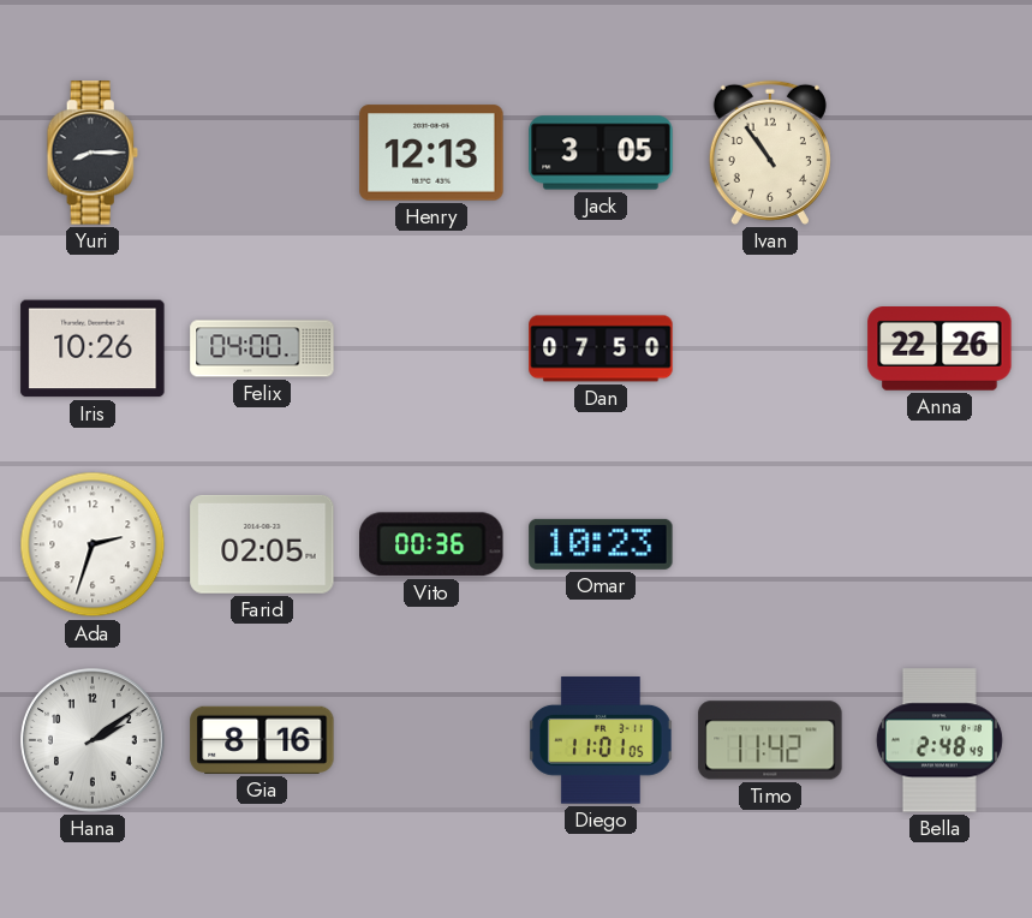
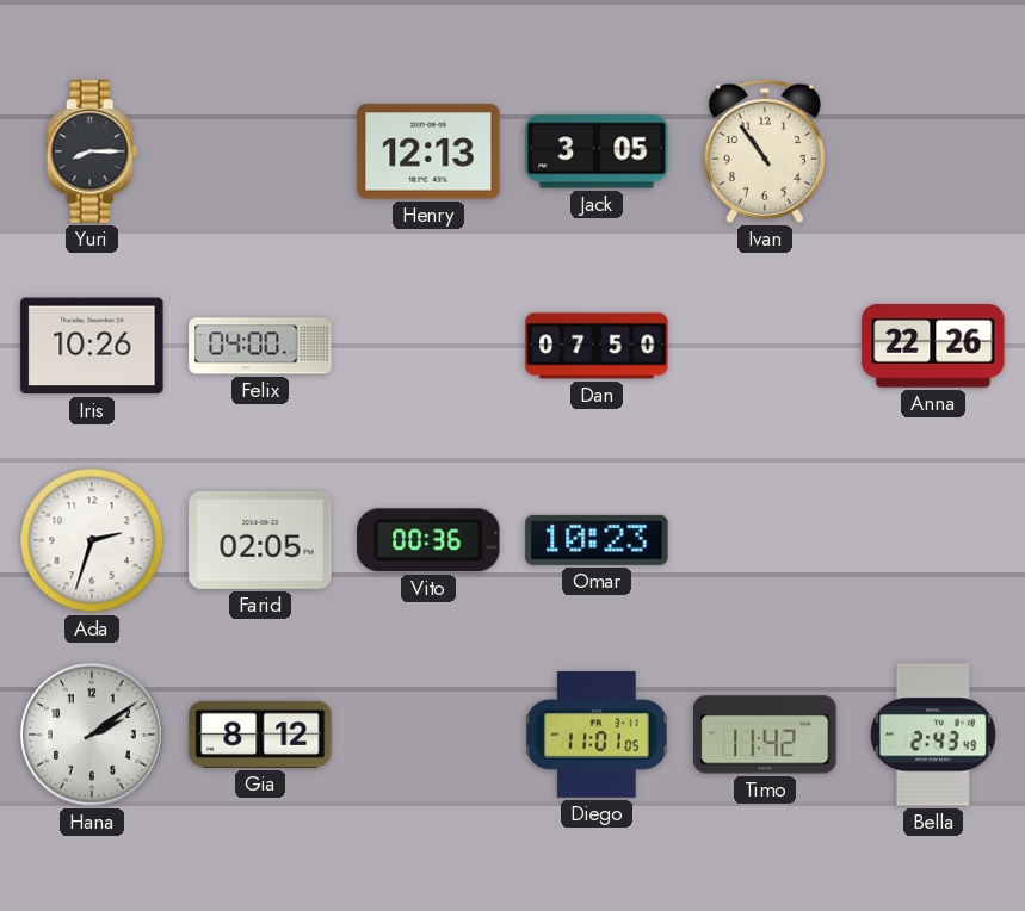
Gia: 8:16 -> 8:12 (260, 735)
Bella: 2:48 -> 2:43 (933, 735)
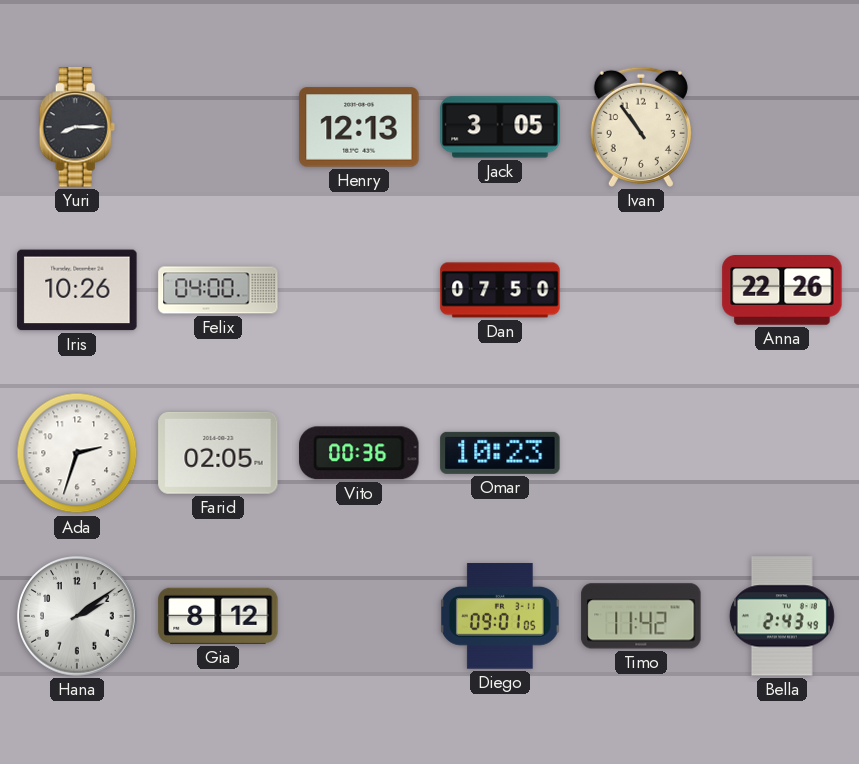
Diego: 11:01 -> 09:01 (501, 616)
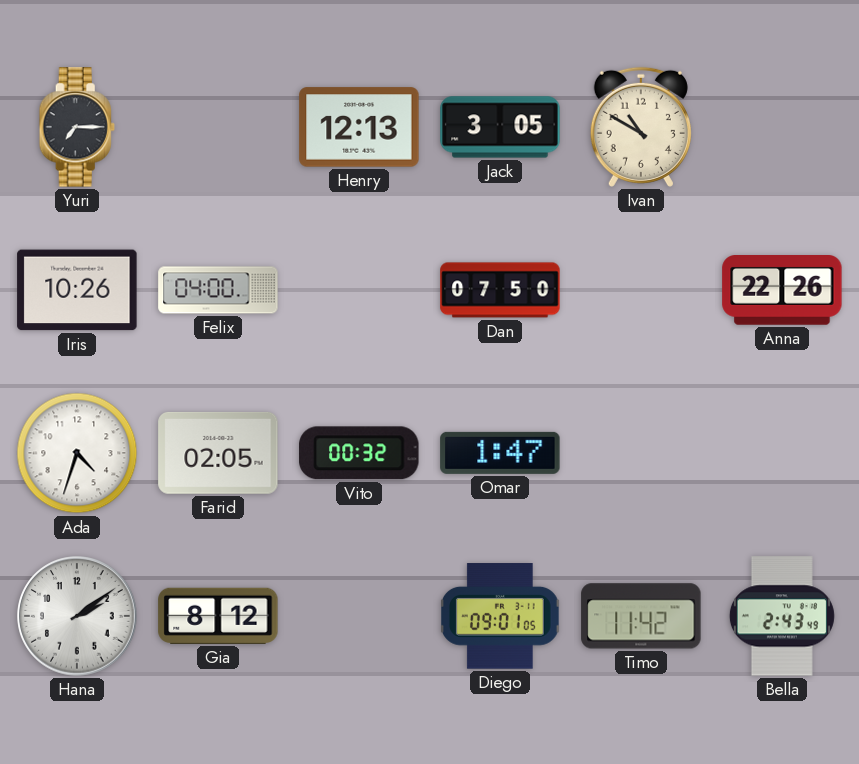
Yuri: 8:15 -> 7:15 (77, 127)
Ivan: 10:54 -> 10:50 (641, 127)
Ada: 2:33 -> 4:33 (77, 453)
Vito: 00:36 -> 00:32 (359, 453)
Omar: 10:23 -> 1:47 (500, 453)
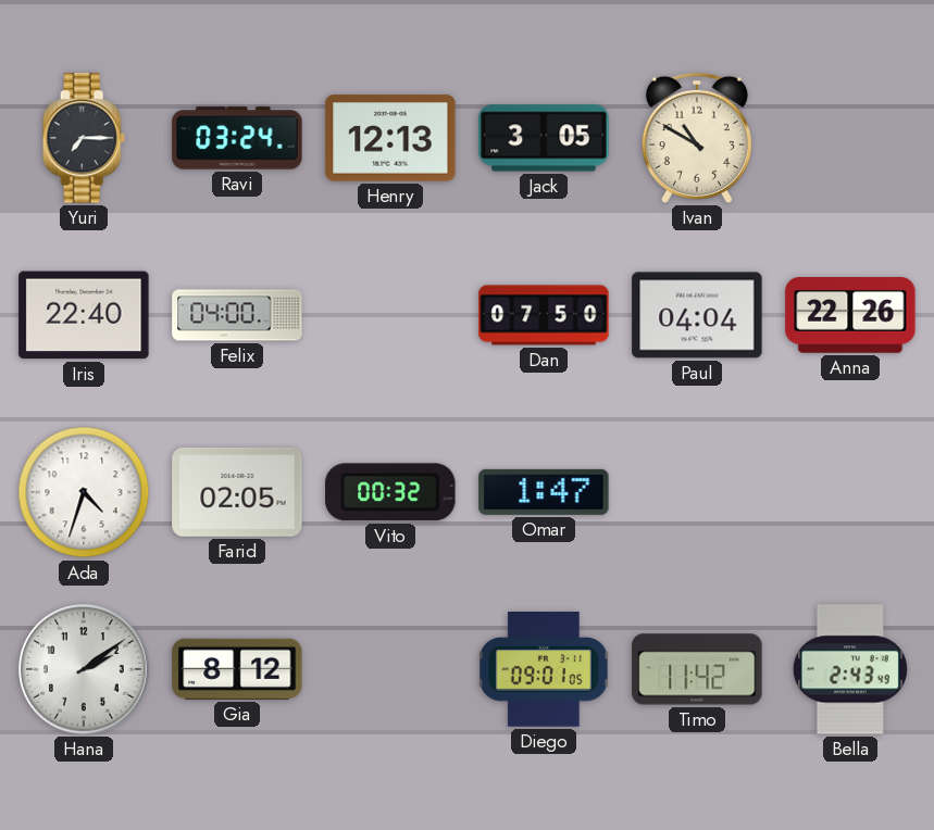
Ravi: none -> 03:24 (237, 138)
Iris: 10:26 -> 22:40 (84, 315)
Paul: none -> 04:04 (697, 315)
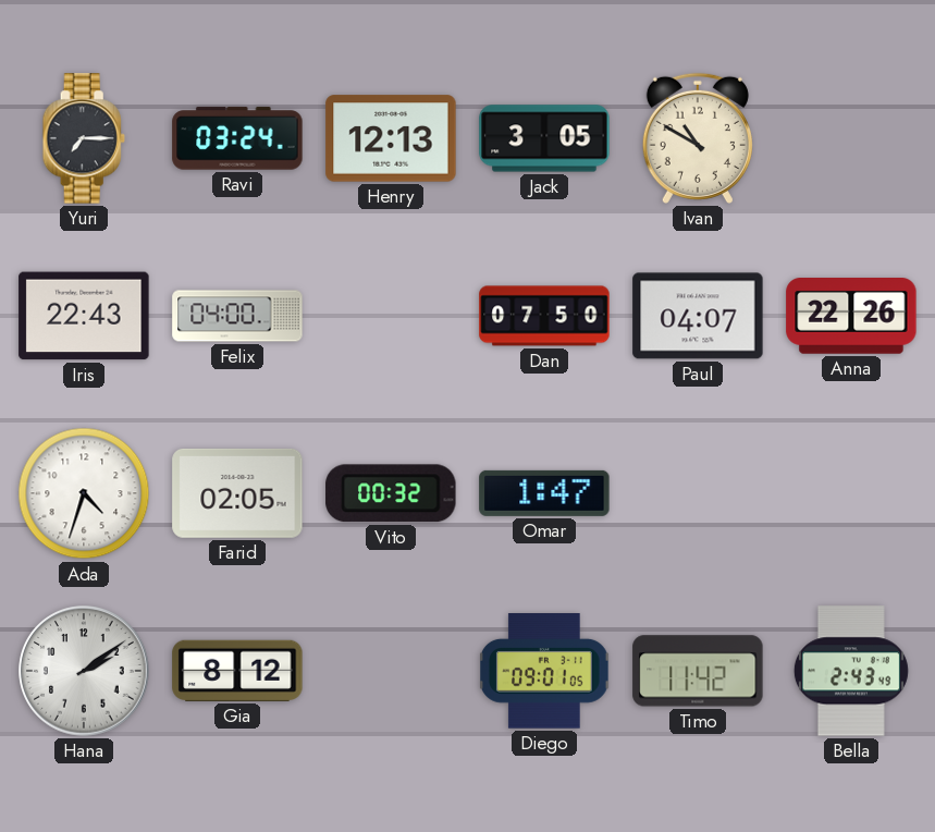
Iris: 22:40 -> 22:43 (84, 316)
Paul: 04:04 -> 04:07 (698, 316)
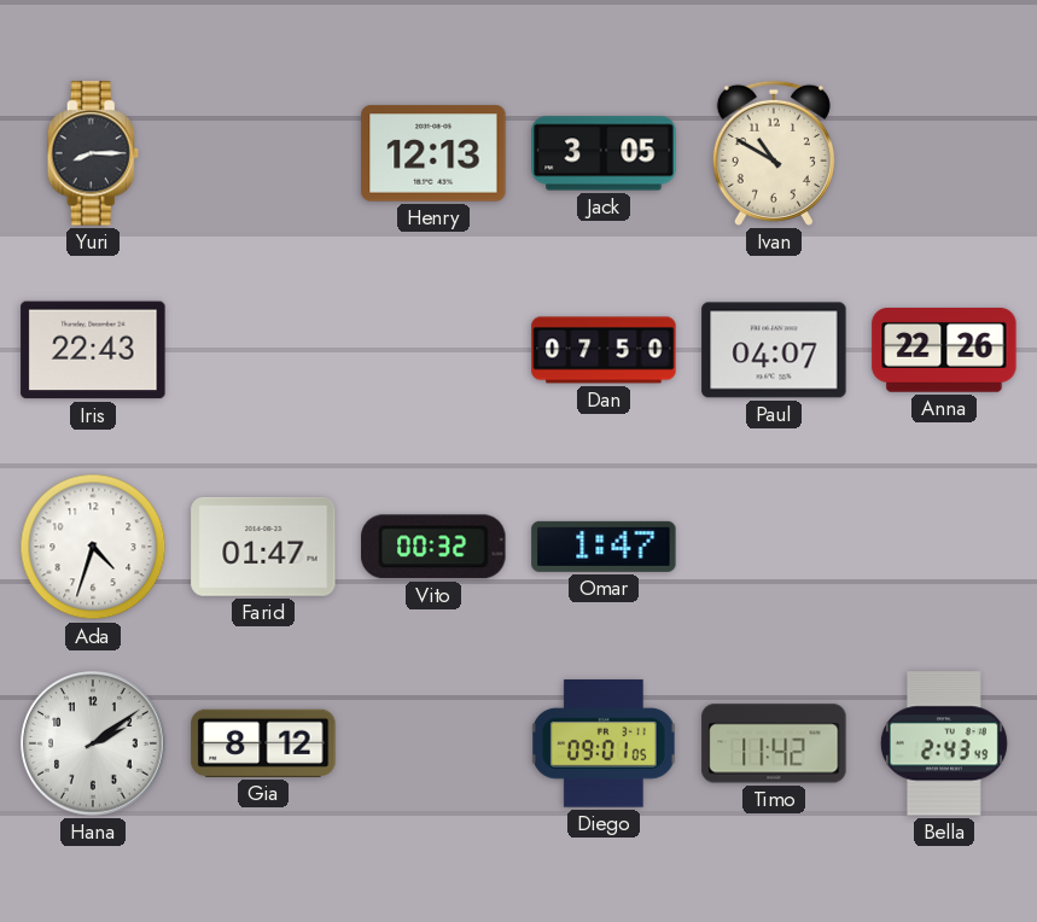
Yuri: 7:15 -> 8:15 (93, 153)
Ravi: 03:24 -> none (237, 138)
Felix: 04:00 -> none (237, 316)
Farid: 02:05 -> 01:47 (263, 547)
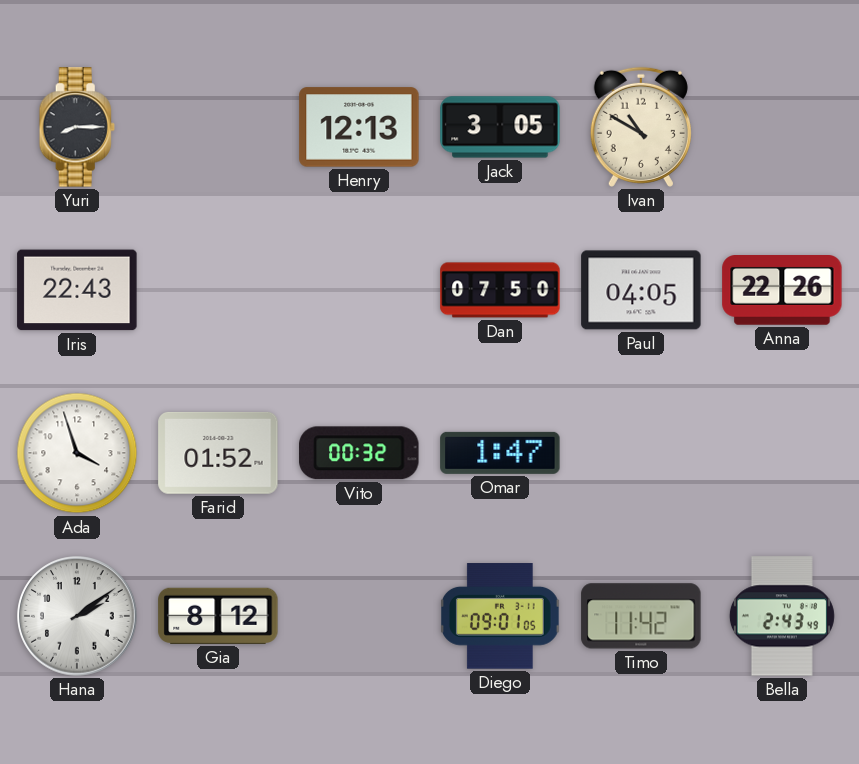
Paul: 04:07 -> 04:05 (641, 290)
Ada: 4:33 -> 3:57 (77, 453)
Farid: 01:47 -> 01:52 (218, 453)
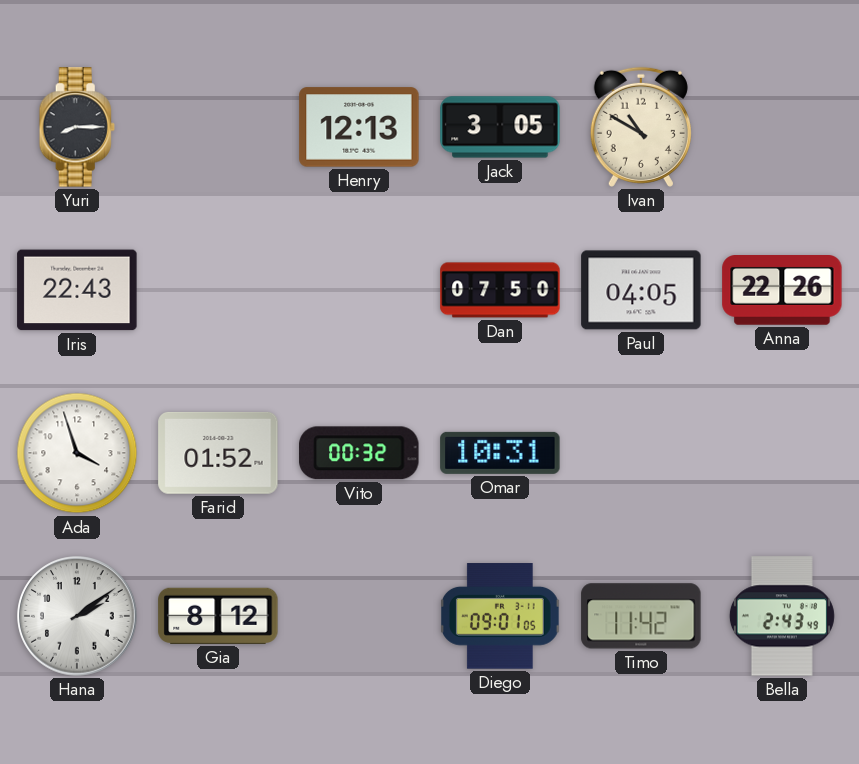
Omar: 1:47 -> 10:31 (500, 453)
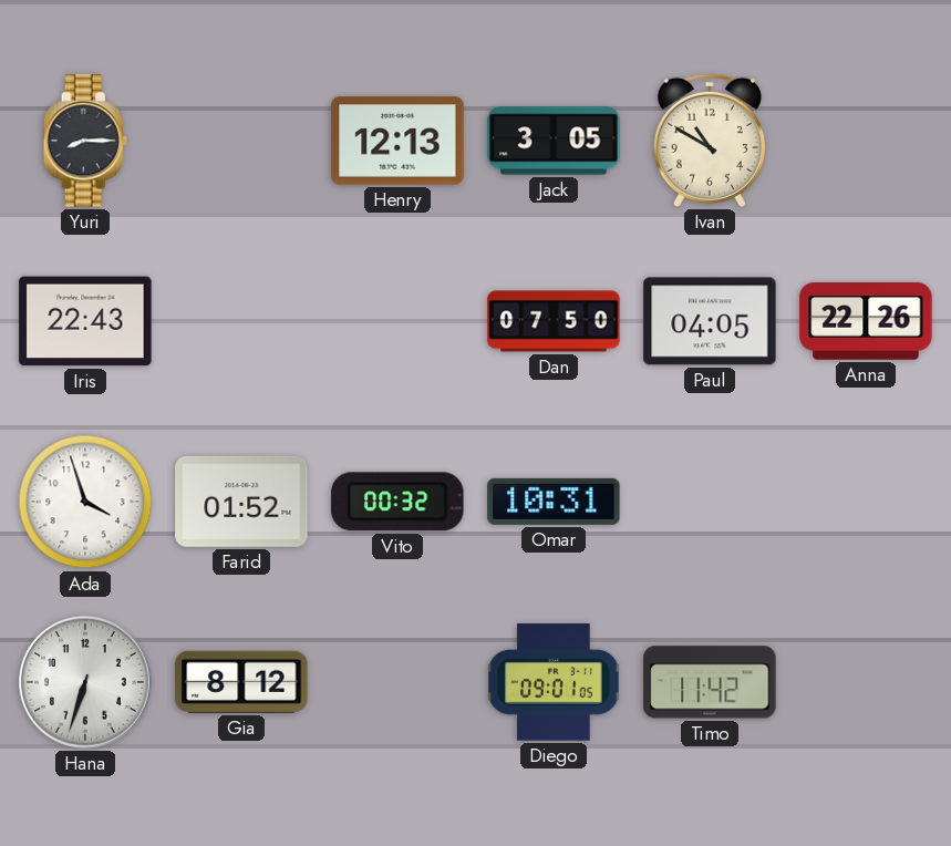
Hana: 2:09 -> 6:33 (85, 682)
Bella: 2:43 -> none (782, 616)
